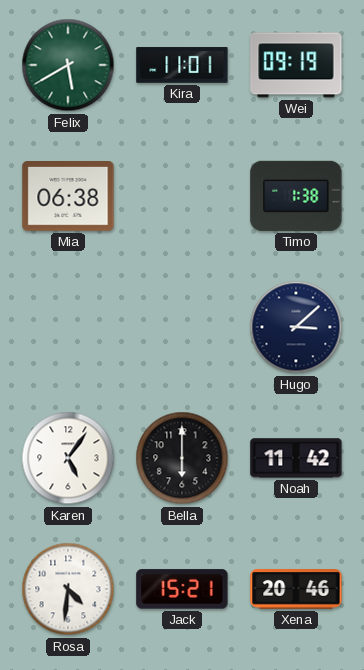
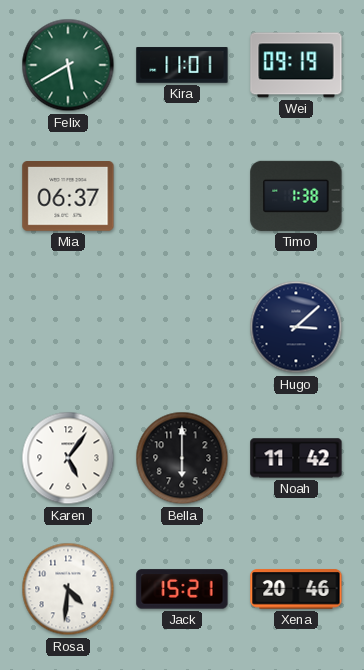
Mia: 06:38 -> 06:37 (68, 197)
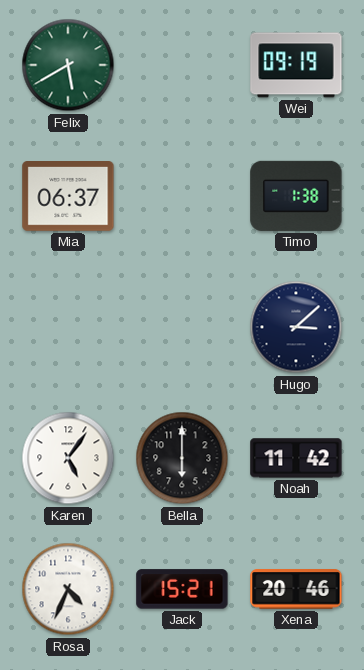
Kira: 11:01 -> none (182, 65)
Rosa: 4:31 -> 4:34 (68, 589)
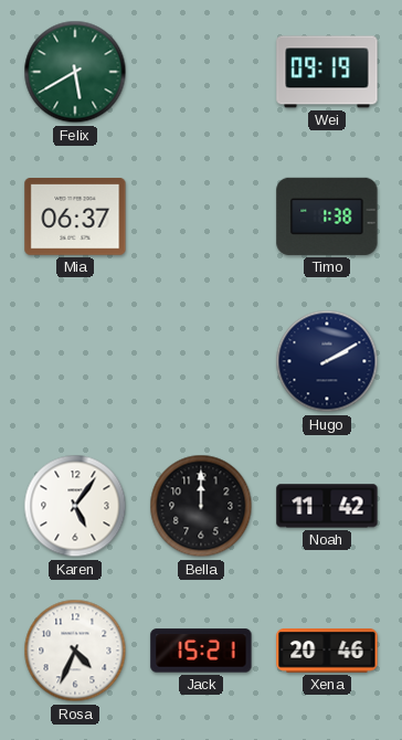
Hugo: 3:08 -> 2:10 (327, 361)
Bella: 6:00 -> 12:00 (201, 506)
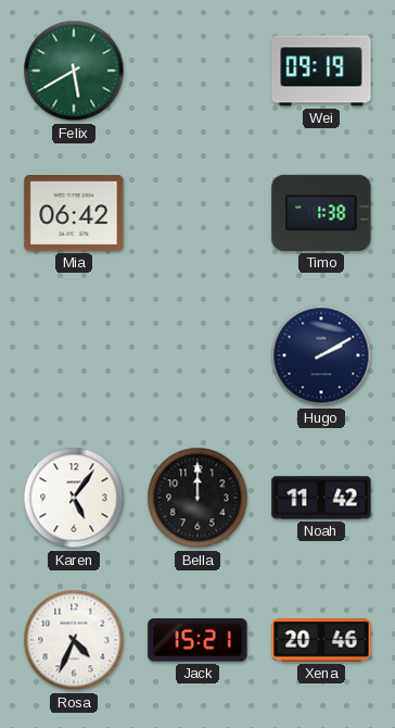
Mia: 06:37 -> 06:42 (74, 214)
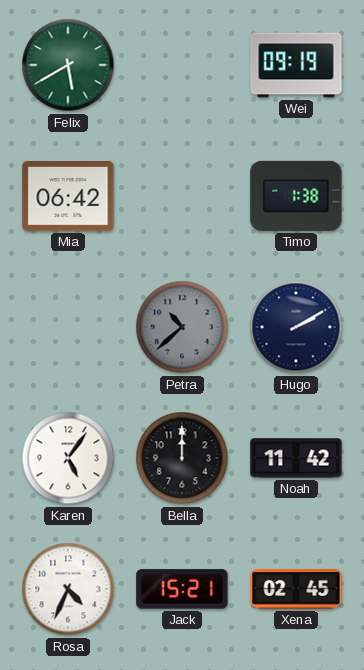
Petra: none -> 10:38 (182, 327)
Xena: 20:46 -> 02:45 (296, 590)
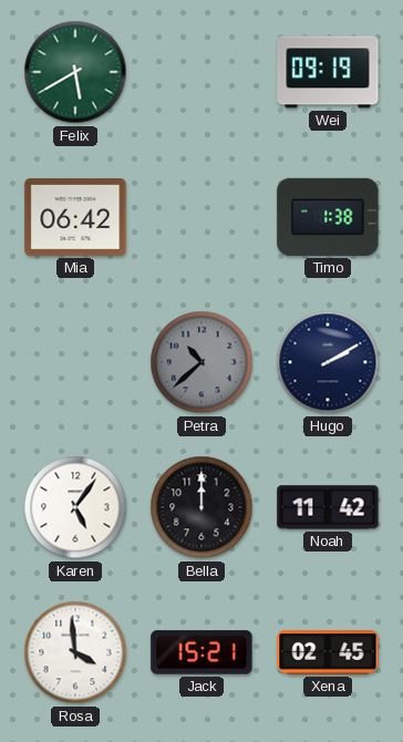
Rosa: 4:34 -> 3:59 (75, 652)
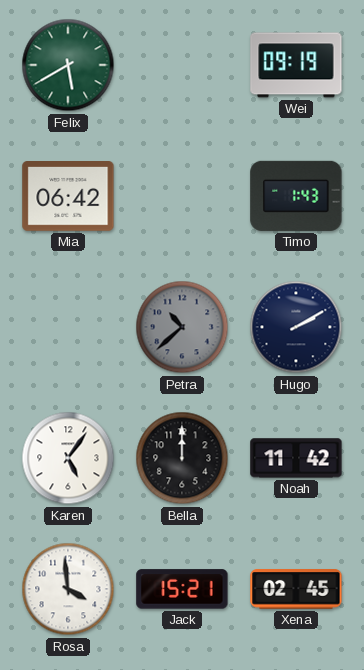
Timo: 1:38 -> 1:43 (296, 196)
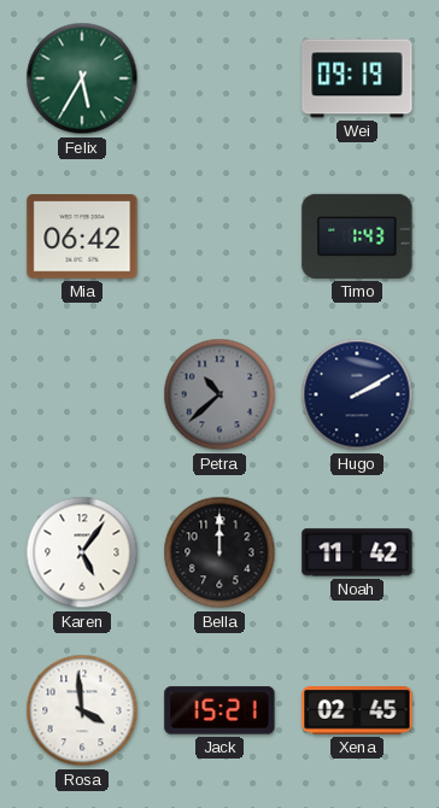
Felix: 5:40 -> 5:35 (82, 78)
